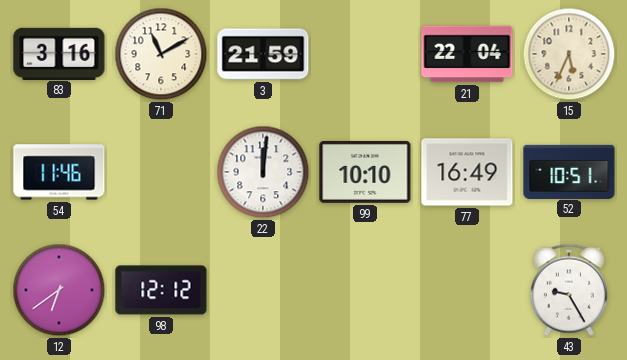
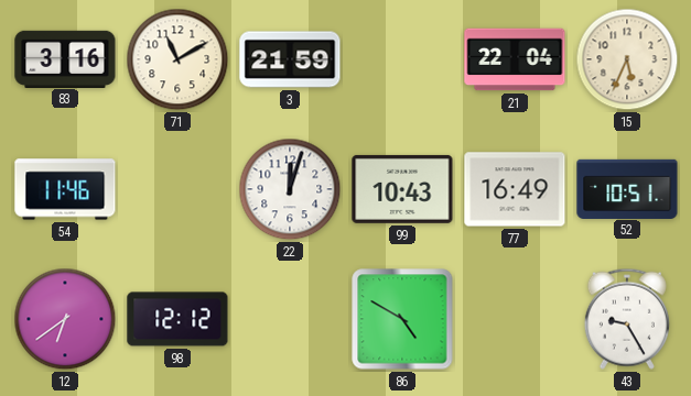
22: 12:01 -> 12:03 (290, 189)
99: 10:10 -> 10:43 (402, 189)
86: none -> 4:50 (402, 319)
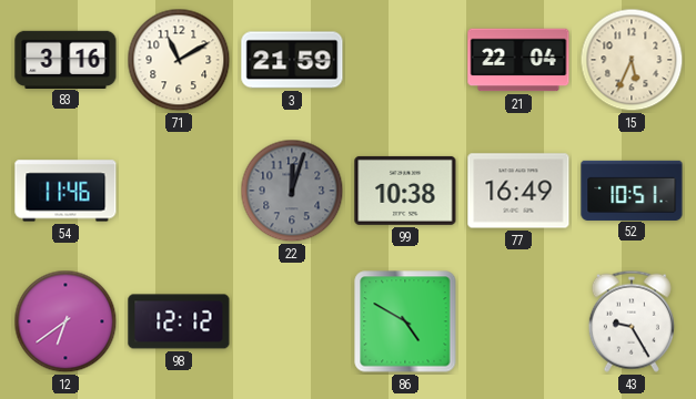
22 dial: white -> grey (292, 191)
99: 10:43 -> 10:38 (405, 191)
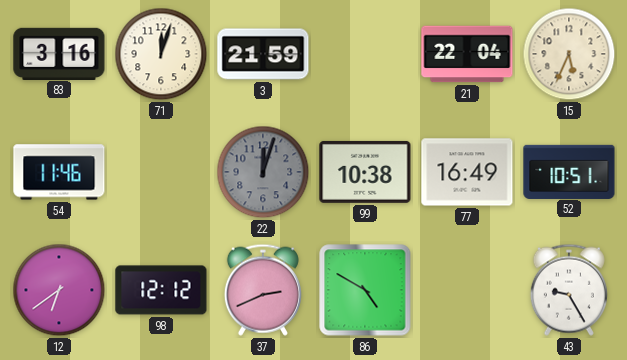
71: 11:10 -> 12:03 (161, 54)
37: none -> 2:41 (263, 290)
